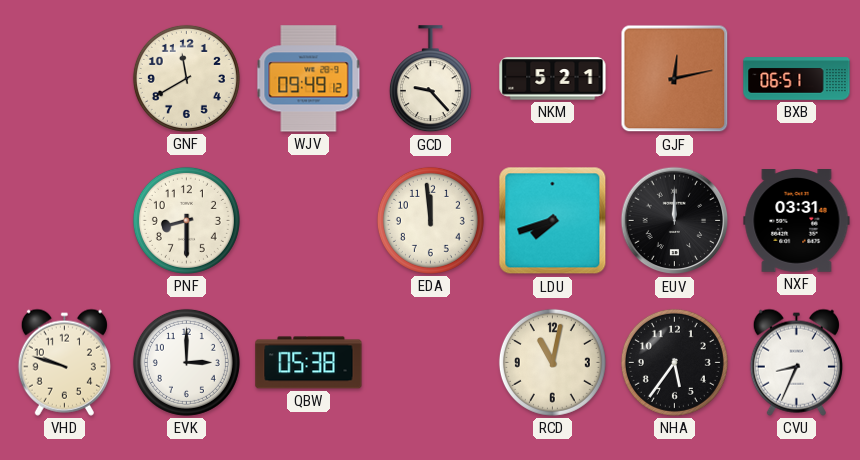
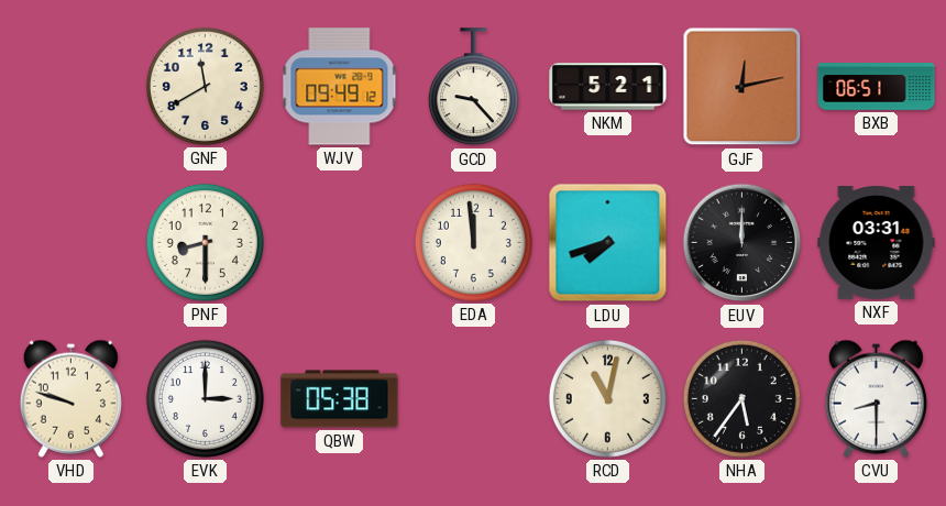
CVU: 8:34 -> 8:30 (876, 398)
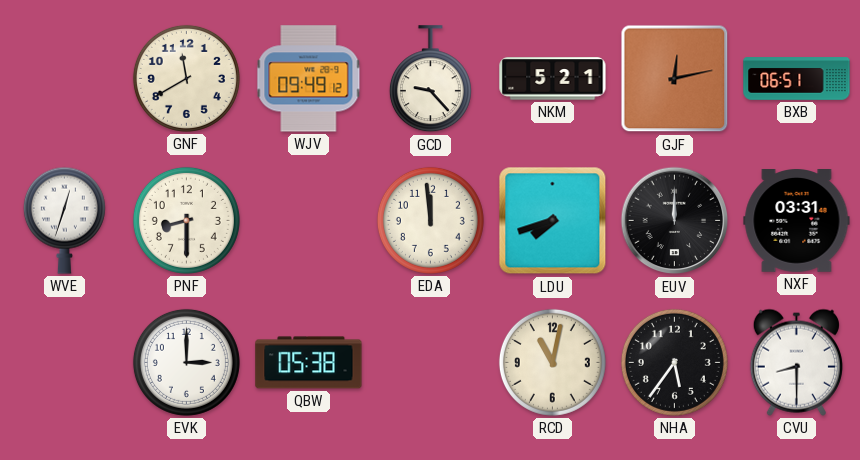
WVE: none -> 12:33 (64, 220)
VHD: 9:48 -> none (70, 398)
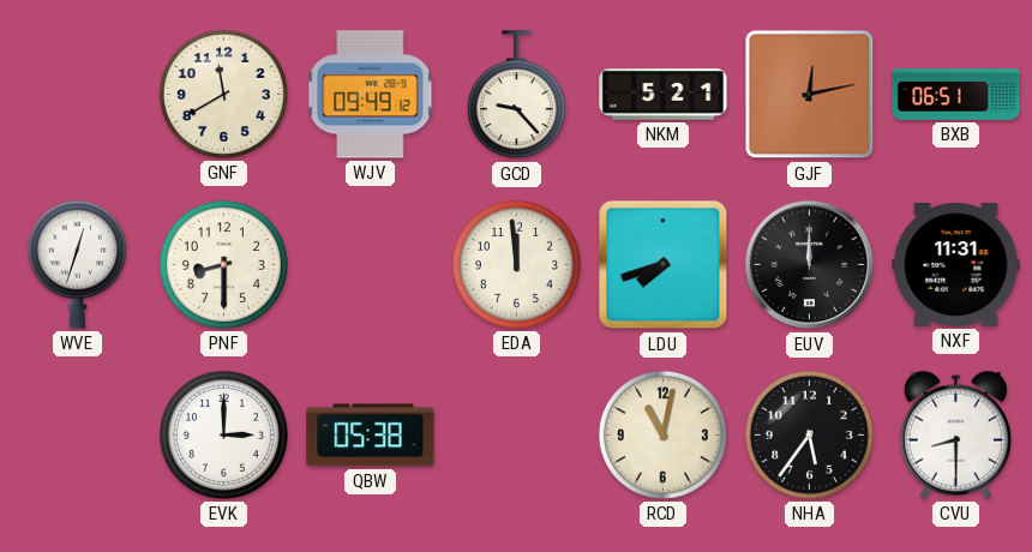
NXF: 03:31 -> 11:31 (956, 265)
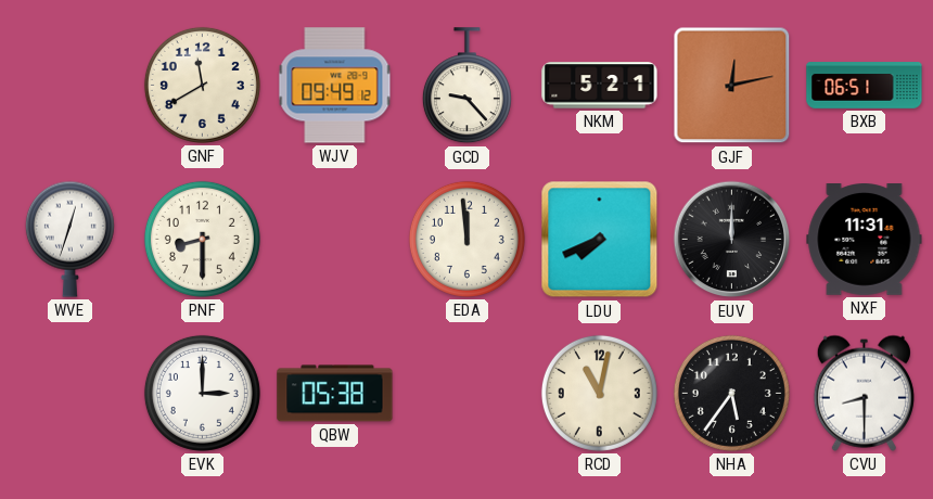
LDU: 7:42 -> 7:41 (600, 240)
